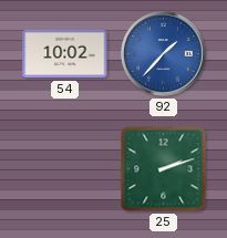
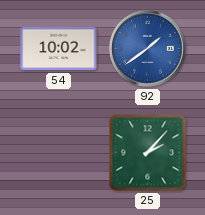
92: 1:37 -> 1:39 (148, 49)
25: 2:12 -> 2:07 (148, 153)
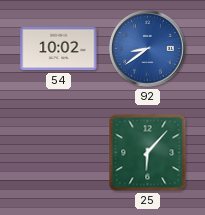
92: 1:39 -> 8:39 (148, 49)
25: 2:07 -> 6:07 (148, 153)
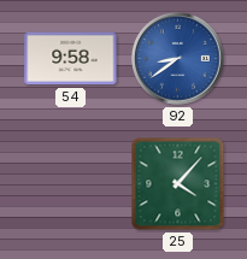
54: 10:02 -> 9:58 (71, 59)
25: 6:07 -> 4:07 (178, 184)
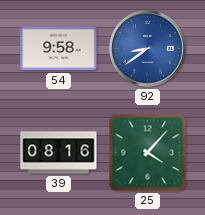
39: none -> 08:16 (59, 153)
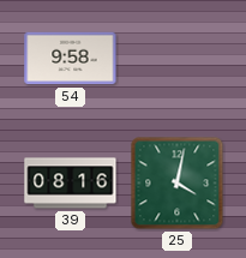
92: 8:39 -> none (148, 49)
25: 4:07 -> 4:02 (178, 184)
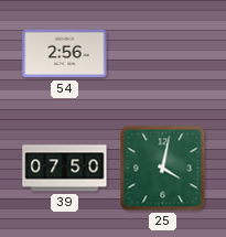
54: 9:58 -> 2:56 (65, 54)
39: 08:16 -> 07:50 (65, 169)
